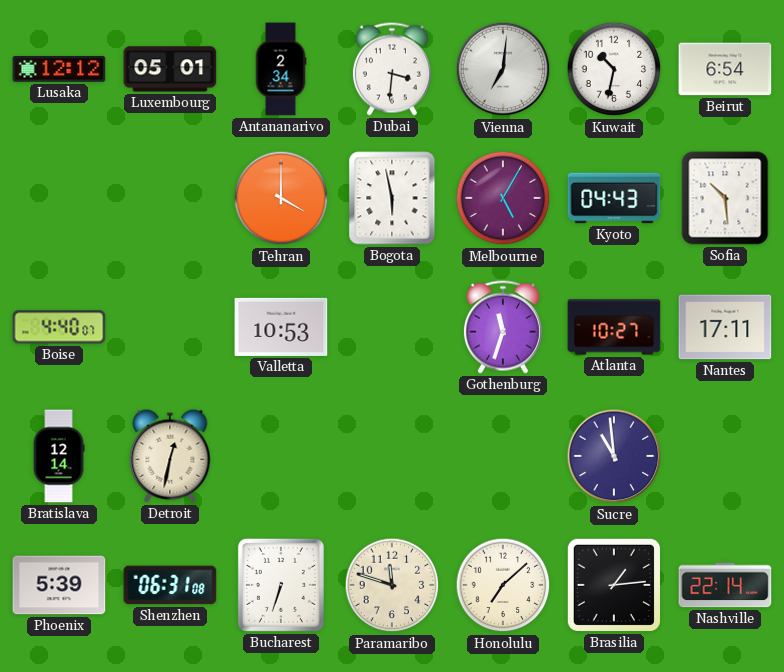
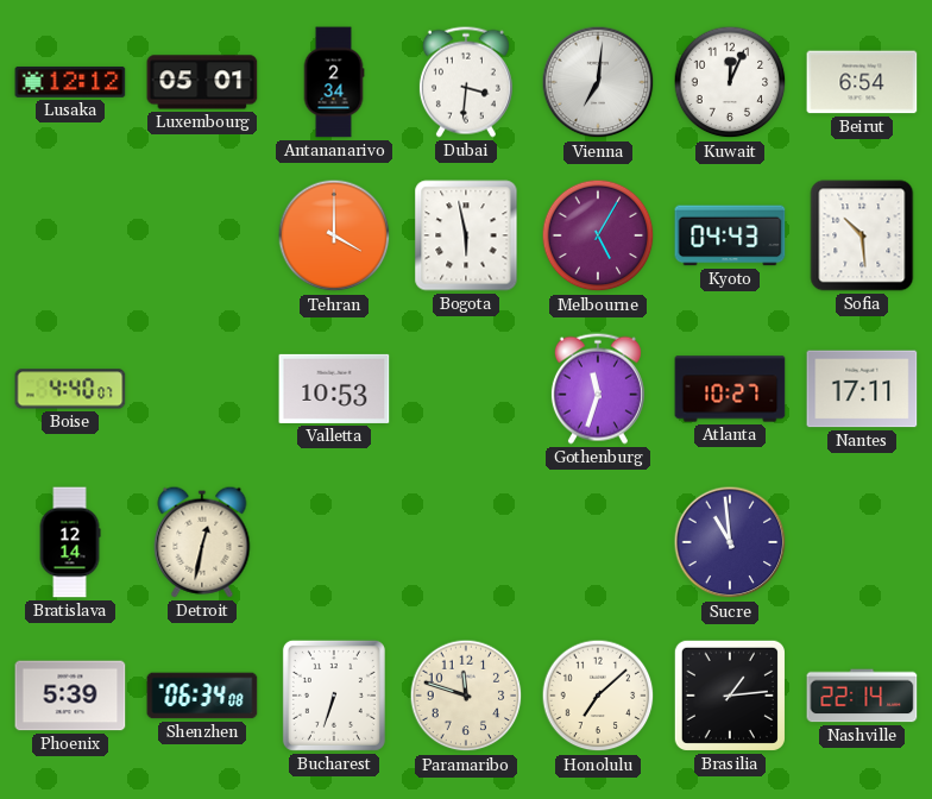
Kuwait: 10:32 -> 12:04 (730, 82)
Shenzhen: 06:31 -> 06:34 (202, 696)
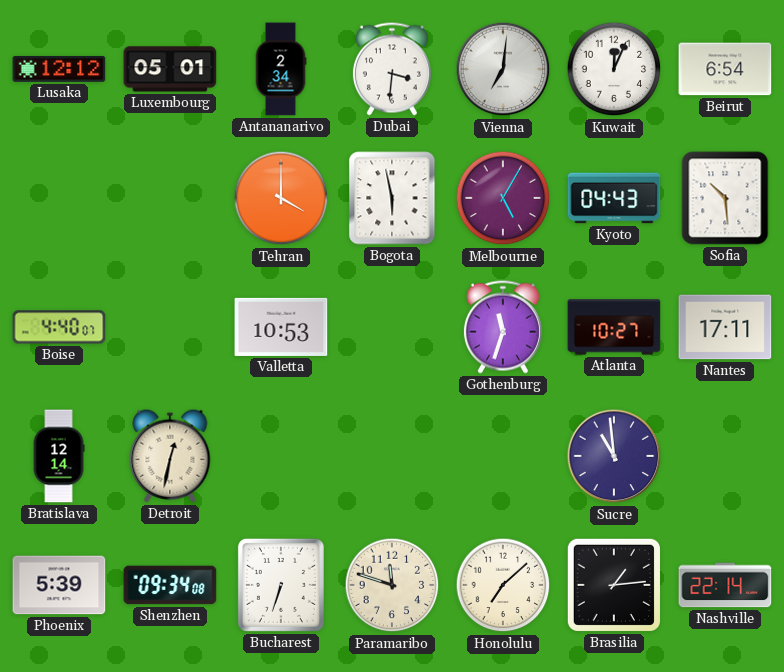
Shenzhen: 06:34 -> 09:34 (170, 585)
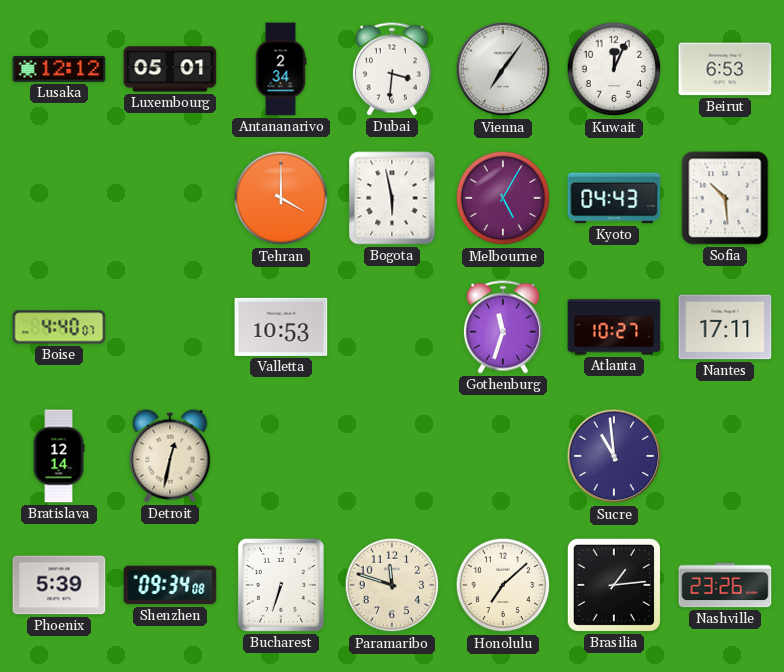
Vienna: 7:01 -> 7:06 (503, 69)
Beirut: 6:54 -> 6:53 (725, 69)
Nashville: 22:14 -> 23:26 (725, 585)
